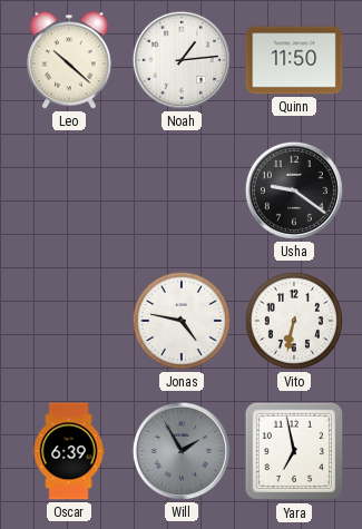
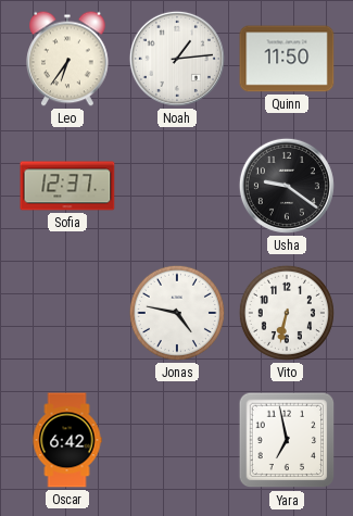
Leo: 10:22 -> 6:36 (67, 59)
Sofia: none -> 12:37 (67, 186)
Oscar: 6:39 -> 6:42 (67, 440)
Will: 1:55 -> none (182, 451)
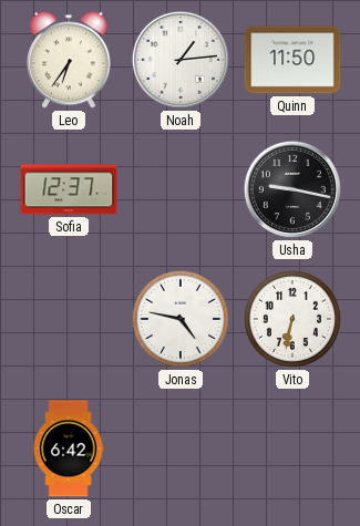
Usha: 9:21 -> 9:17 (292, 189)
Yara: 6:58 -> none (287, 440)
